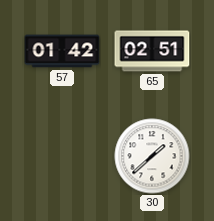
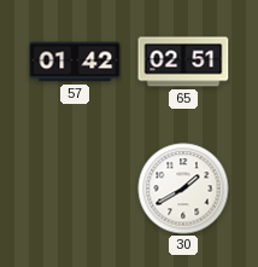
30: 1:38 -> 1:40 (183, 188)
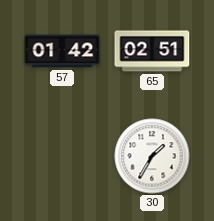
30: 1:40 -> 1:35 (152, 156)
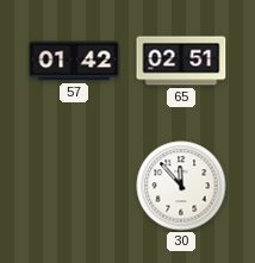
30: 1:35 -> 11:53 (181, 186)
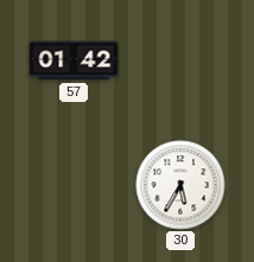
65: 02:51 -> none (181, 61)
30: 11:53 -> 5:35 (180, 185)
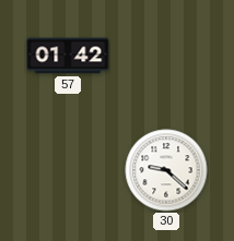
30: 5:35 -> 9:22 (166, 170)
